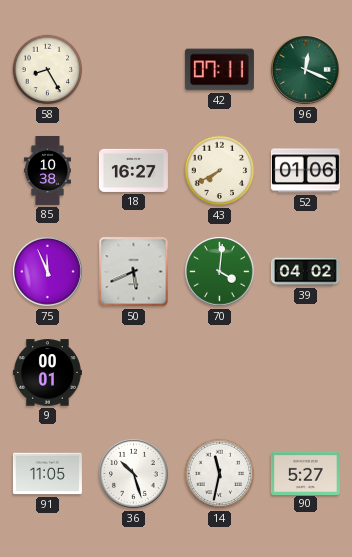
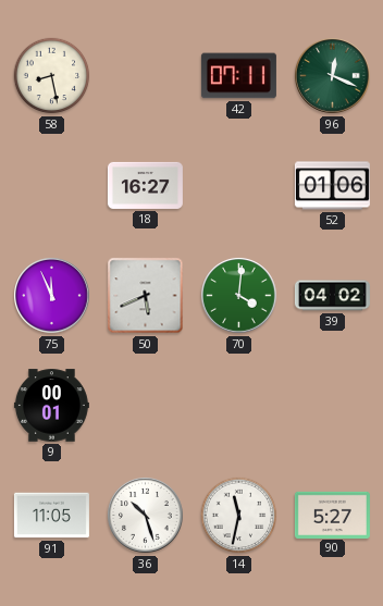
58: 8:25 -> 8:28 (52, 76)
85: 10:38 -> none (47, 170)
43: 7:40 -> none (220, 171)
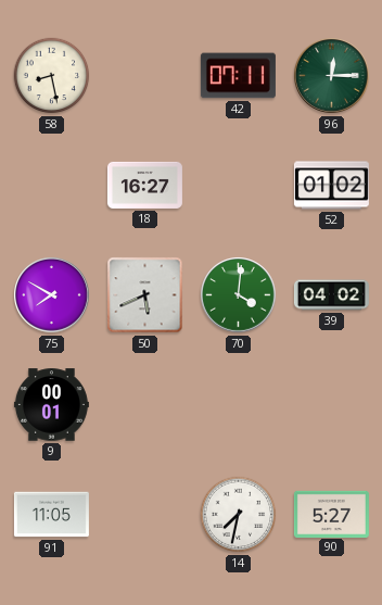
96: 12:19 -> 12:15 (332, 76)
52: 01:06 -> 01:02 (331, 186)
75: 11:56 -> 7:50 (52, 295)
36: 10:27 -> none (146, 516)
14: 11:32 -> 7:32 (239, 515)
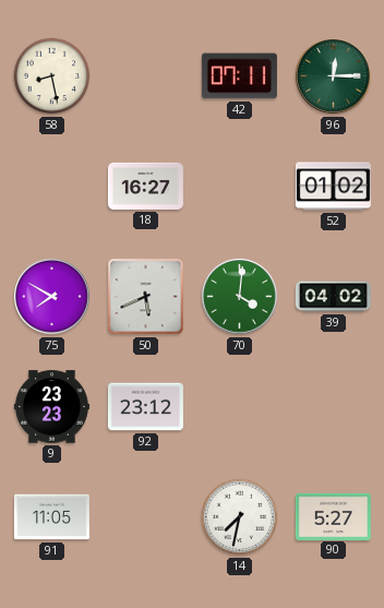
9: 00:01 -> 23:23 (51, 407)
92: none -> 23:12 (145, 407)
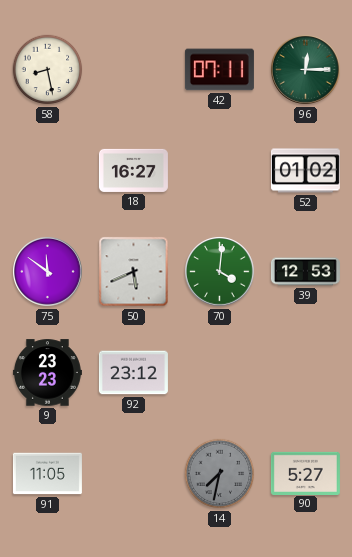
75: 7:50 -> 11:51 (48, 272)
39: 04:02 -> 12:53 (305, 272)
14 dial: white -> grey (220, 474)
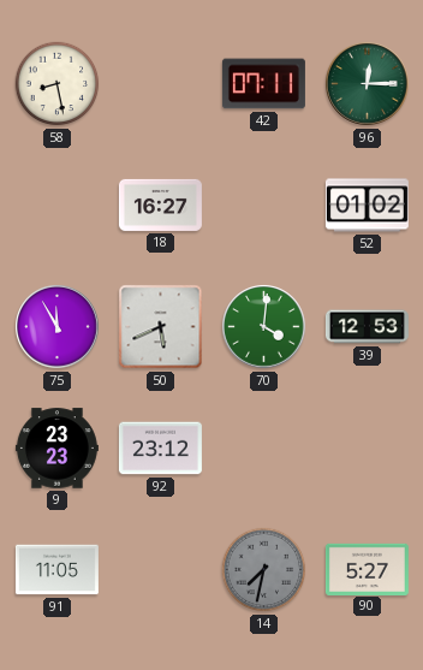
75: 11:51 -> 11:55 (58, 327)
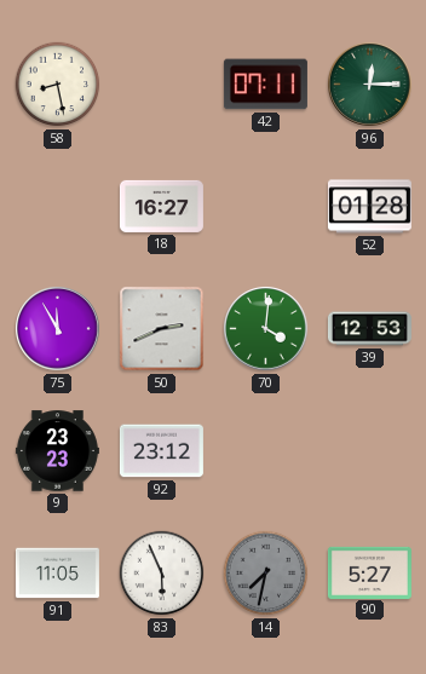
52: 01:02 -> 01:28 (369, 207)
50: 5:41 -> 2:41 (162, 329)
83: none -> 5:56 (162, 574)
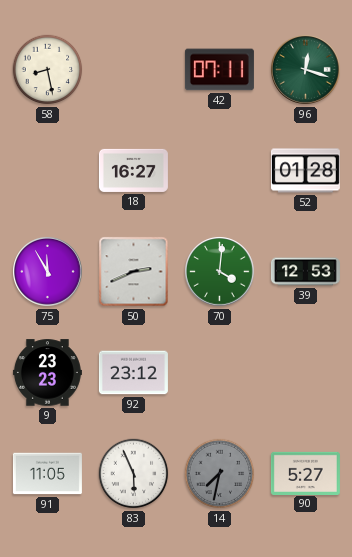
96: 12:15 -> 12:18 (306, 70)
